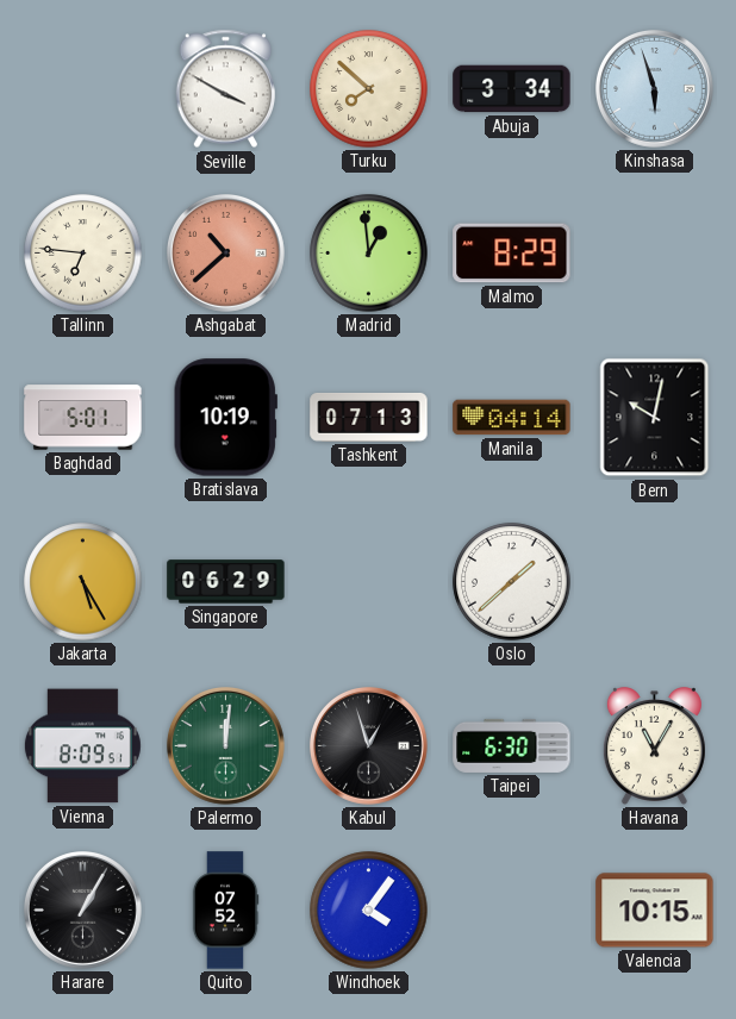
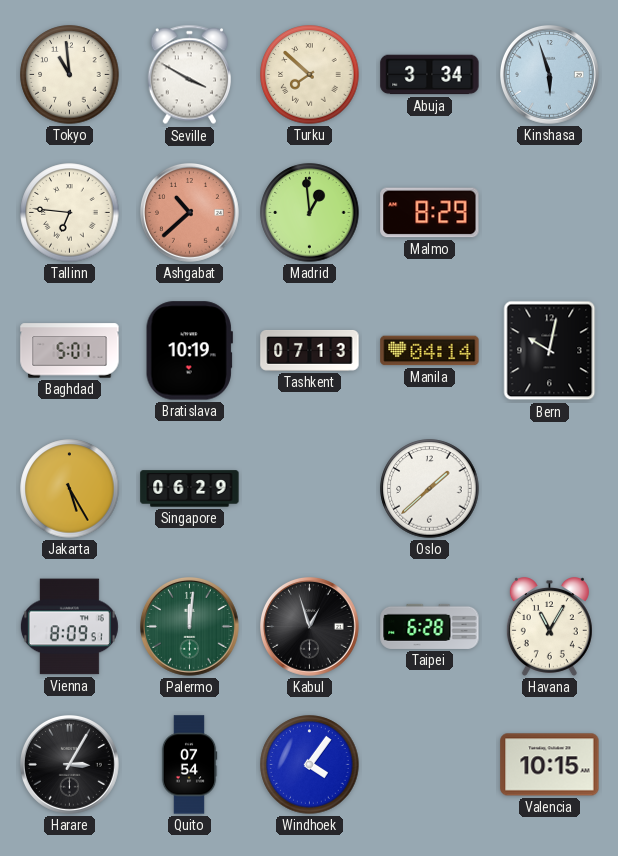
Tokyo: none -> 10:59 (70, 75)
Taipei: 6:30 -> 6:28 (430, 626)
Harare: 1:05 -> 3:05 (70, 765)
Quito: 07:52 -> 07:54 (189, 765)
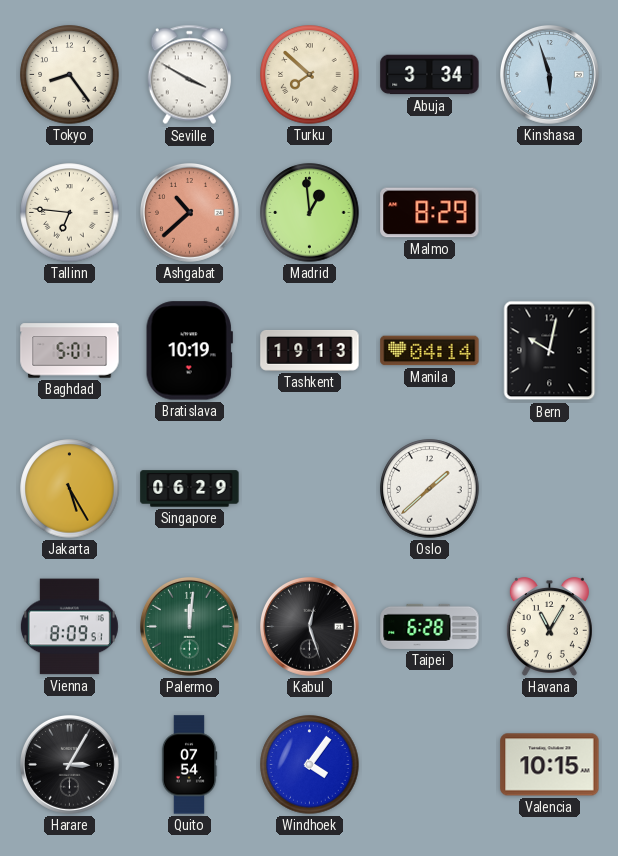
Tokyo: 10:59 -> 8:24 (70, 75)
Tashkent: 07:13 -> 19:13 (310, 350)
Kabul: 12:57 -> 12:27 (310, 627)
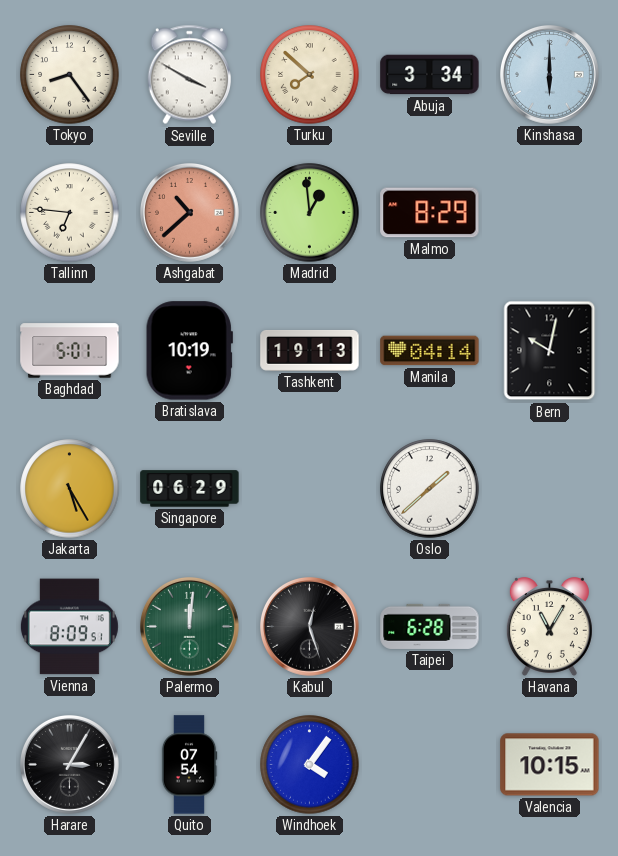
Kinshasa: 5:57 -> 6:00 (550, 75)
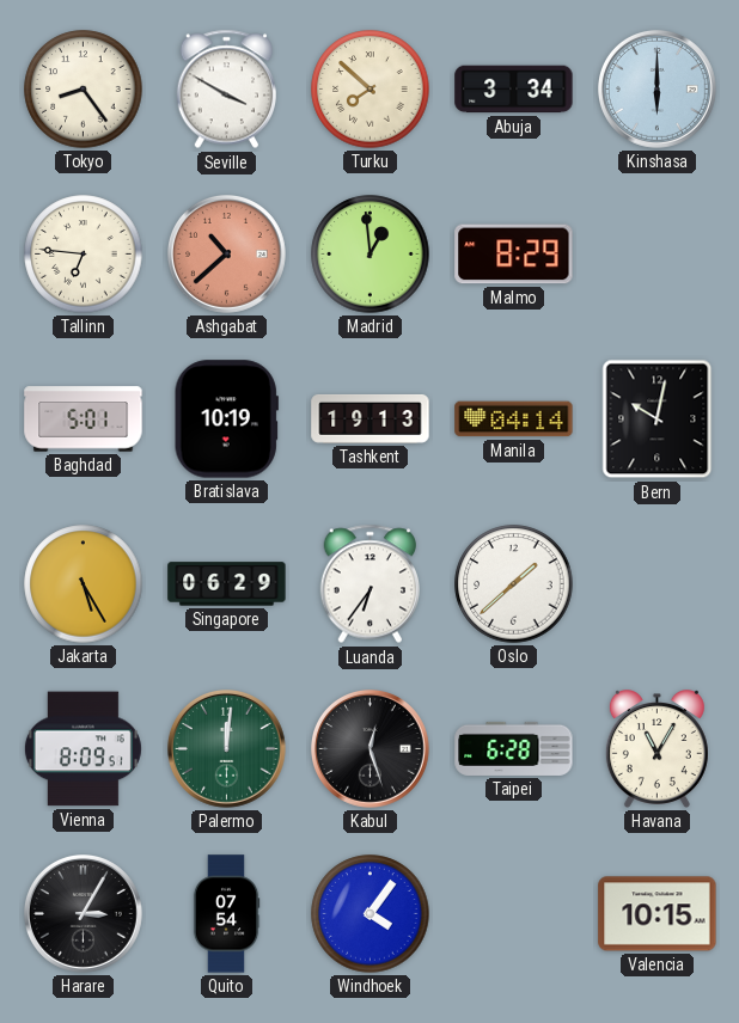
Luanda: none -> 6:36 (371, 584)
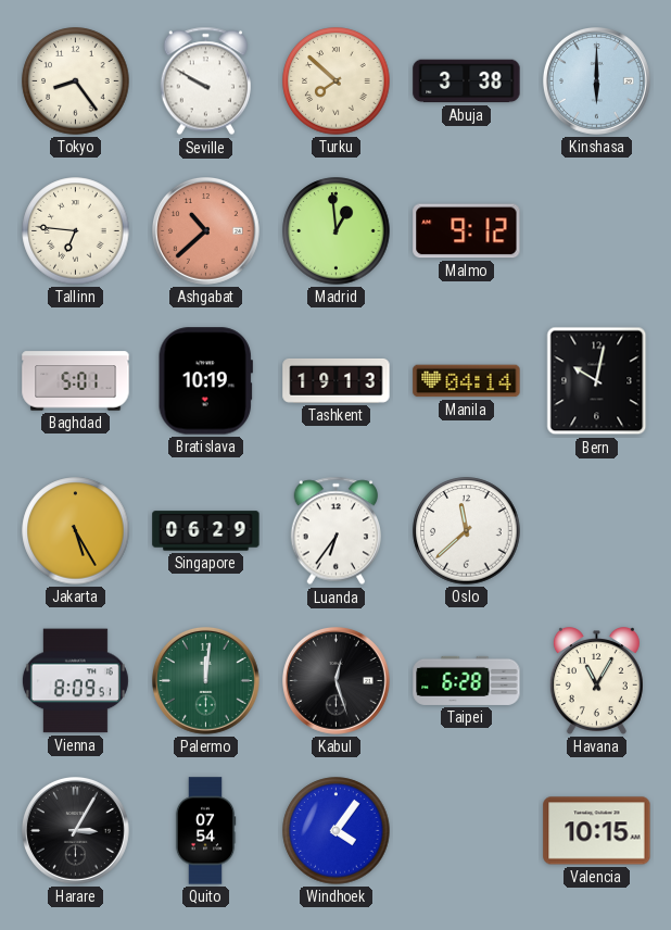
Seville: 3:50 -> 9:50 (206, 81)
Abuja: 3:34 -> 3:38 (467, 81)
Malmo: 8:29 -> 9:12 (467, 231)
Oslo: 1:38 -> 11:38 (467, 531)
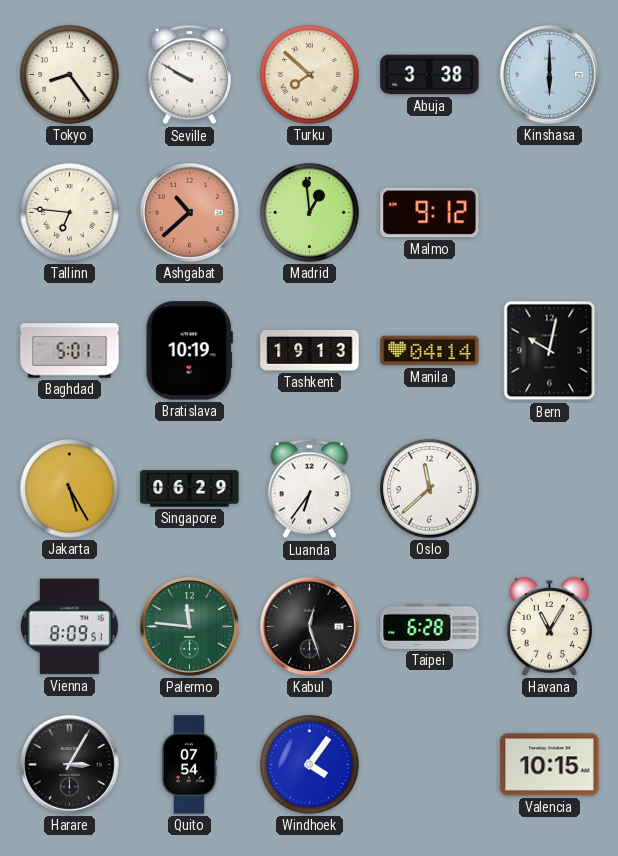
Palermo: 12:01 -> 11:46 (190, 627)
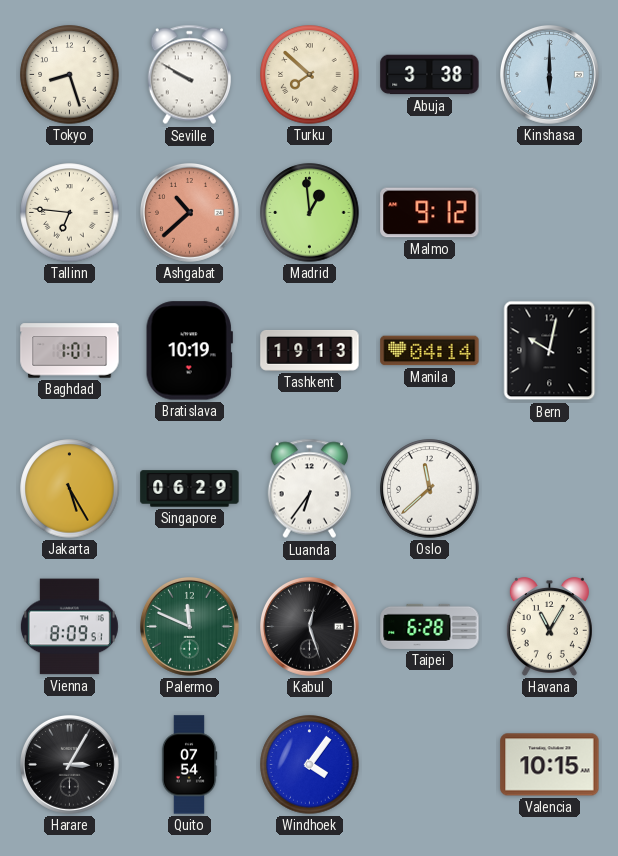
Tokyo: 8:24 -> 8:27 (70, 75)
Baghdad: 5:01 -> 1:01 (70, 351)
Palermo: 11:46 -> 11:49 (190, 627)
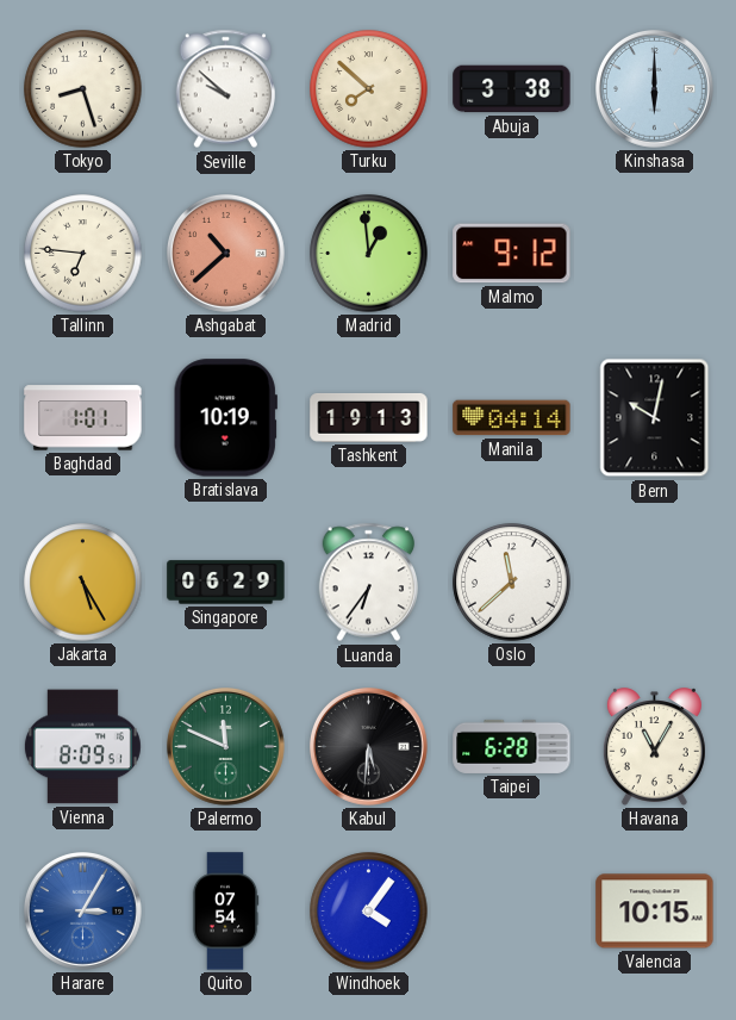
Seville: 9:50 -> 9:52 (226, 89)
Kabul: 12:27 -> 5:31 (369, 747)
Harare dial: black -> blue (83, 912)
